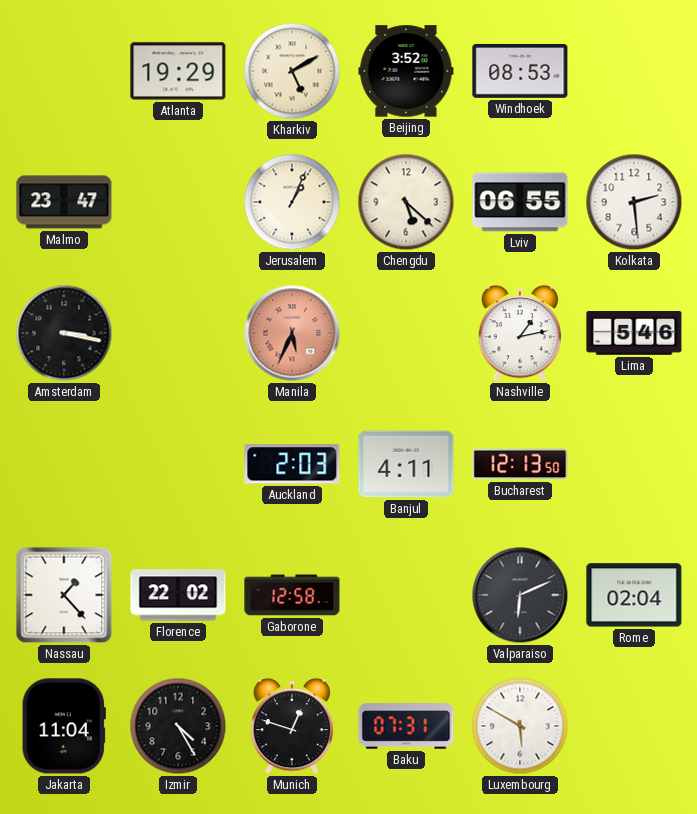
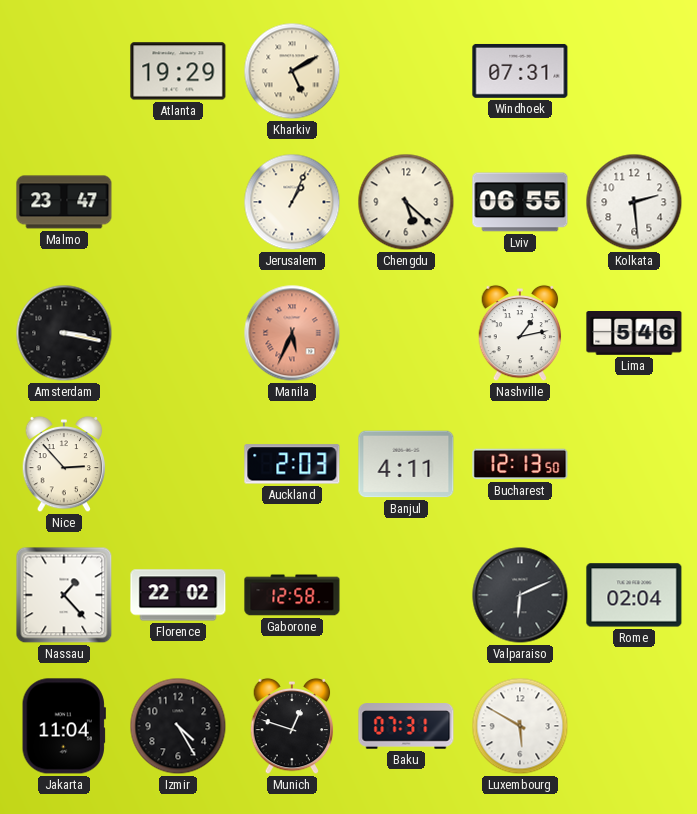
Beijing: 3:52 -> none (406, 71)
Windhoek: 08:53 -> 07:31 (520, 71)
Nice: none -> 2:53 (64, 464)
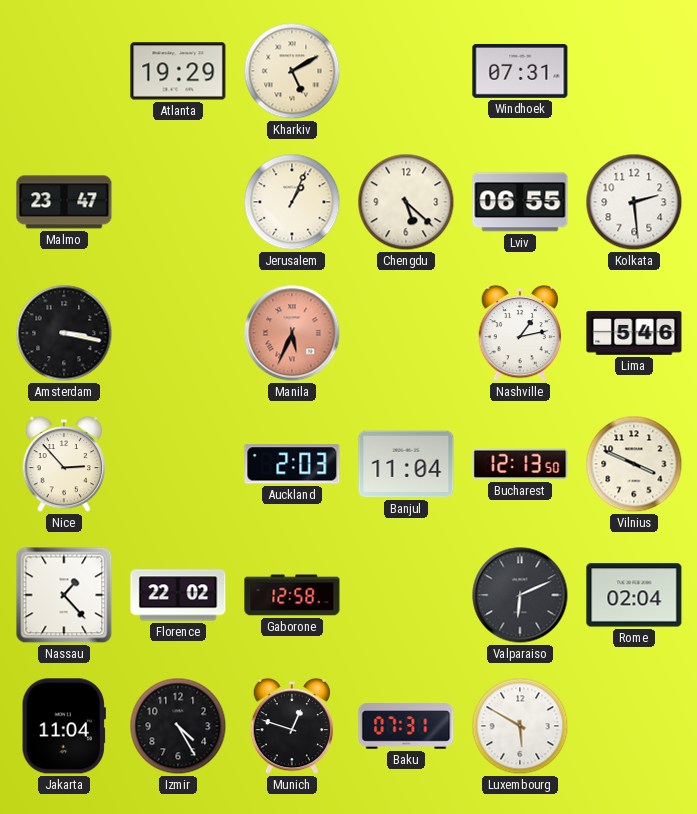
Banjul: 4:11 -> 11:04 (406, 464)
Vilnius: none -> 3:49 (634, 464)
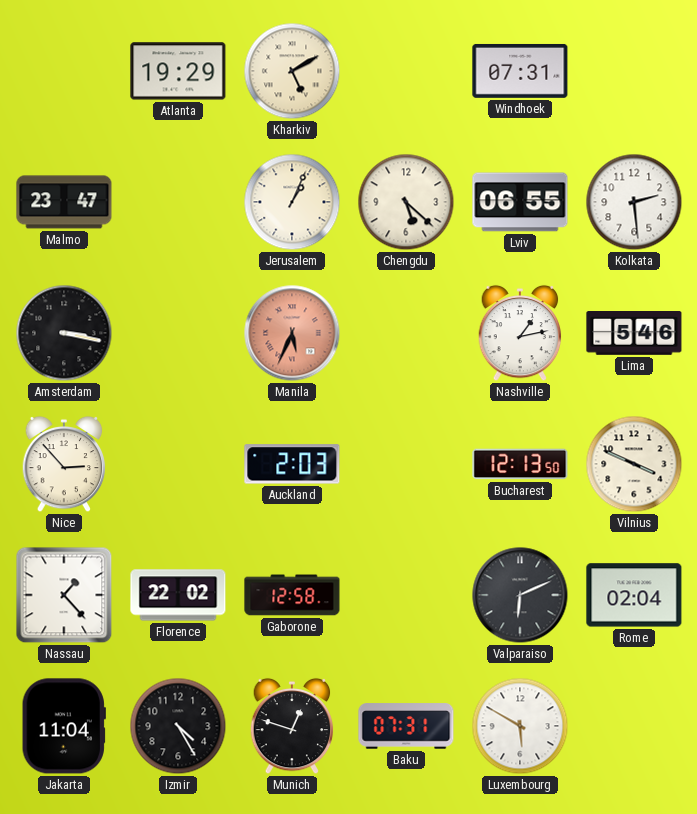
Banjul: 11:04 -> none (406, 464)
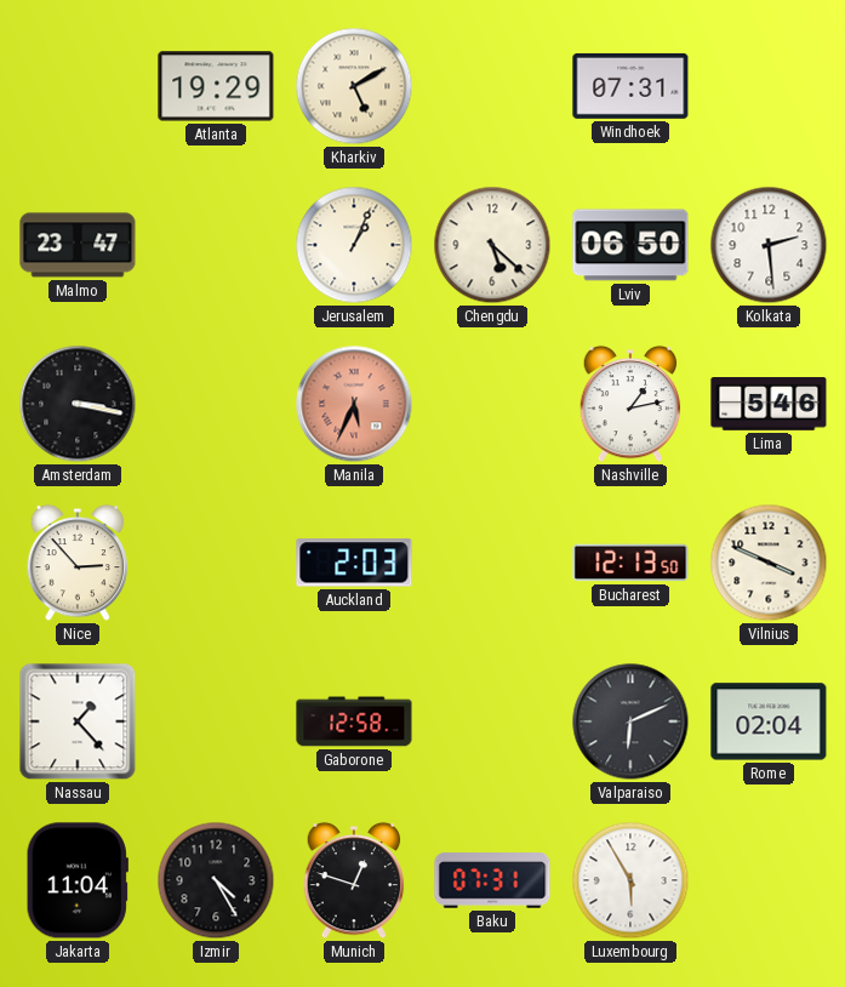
Lviv: 06:55 -> 06:50 (630, 245)
Florence: 22:02 -> none (178, 595)
Luxembourg: 5:50 -> 5:55 (630, 880)
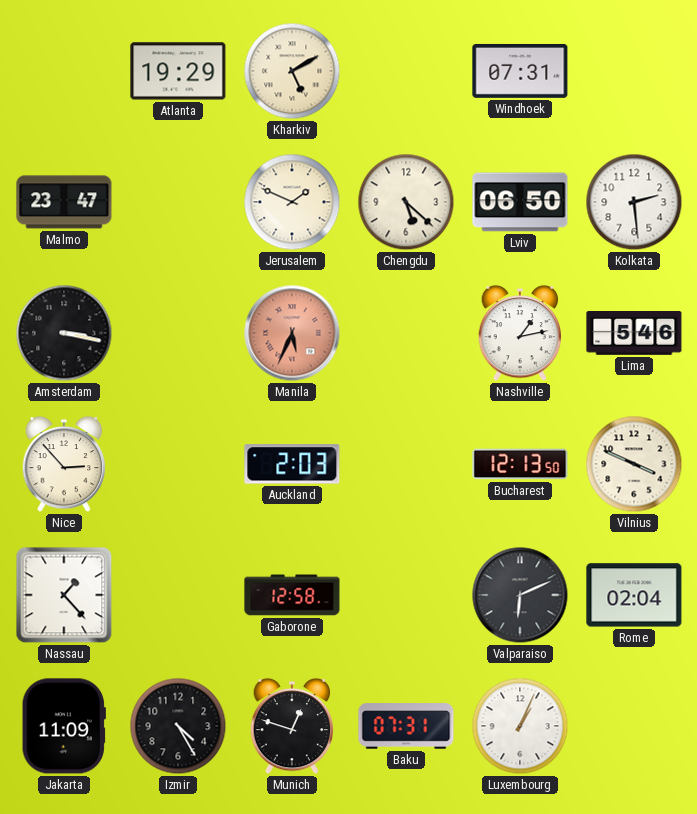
Jerusalem: 1:04 -> 1:49 (292, 202)
Jakarta: 11:04 -> 11:09 (64, 726)
Luxembourg: 5:55 -> 1:04 (520, 726)
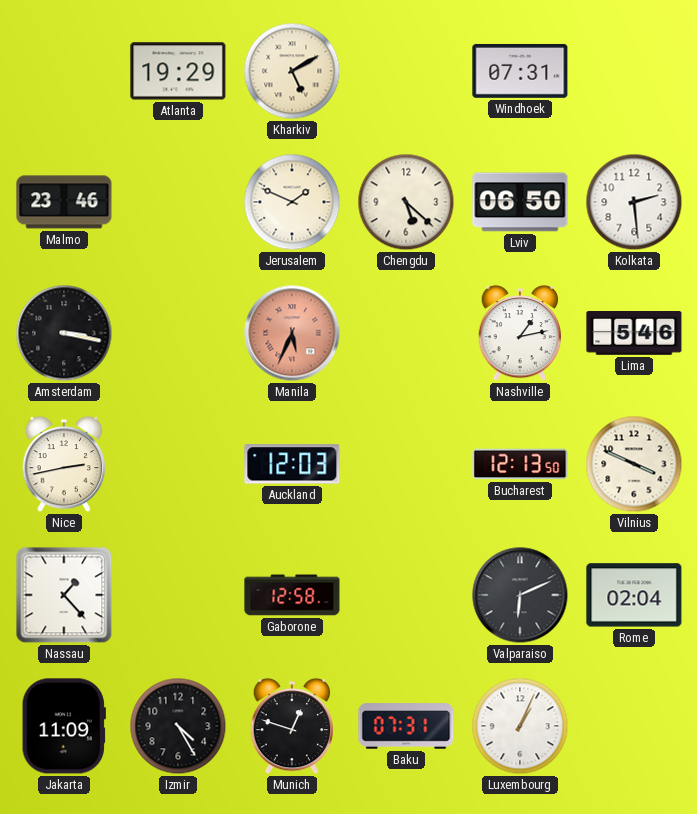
Malmo: 23:47 -> 23:46 (64, 202)
Nice: 2:53 -> 2:43 (64, 464)
Auckland: 2:03 -> 12:03 (292, 464)
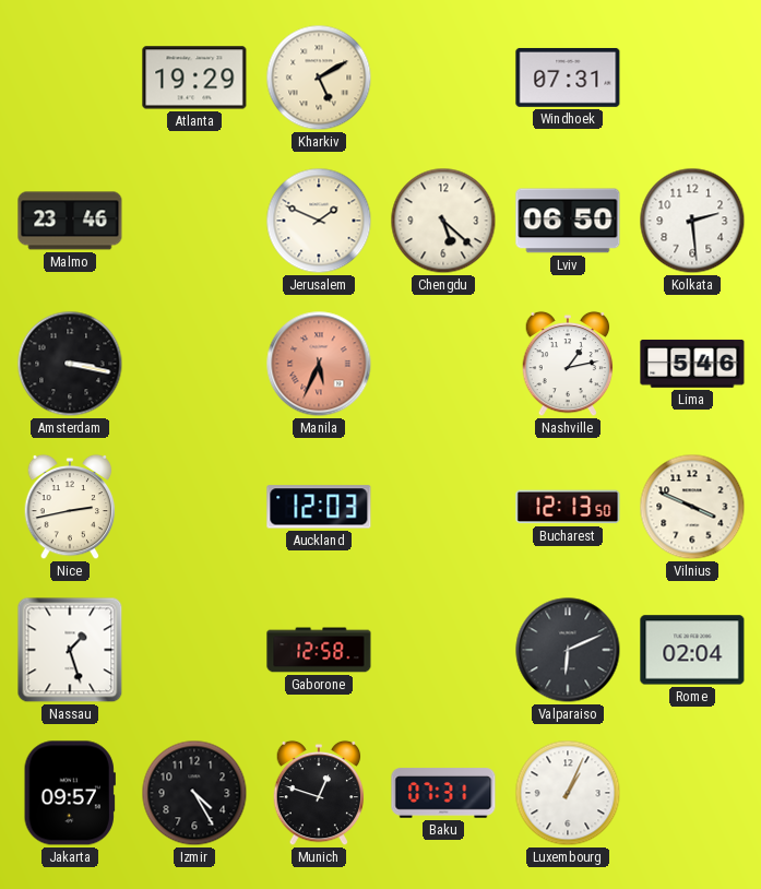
Nassau: 1:23 -> 1:27 (70, 650)
Jakarta: 11:09 -> 09:57 (70, 793)
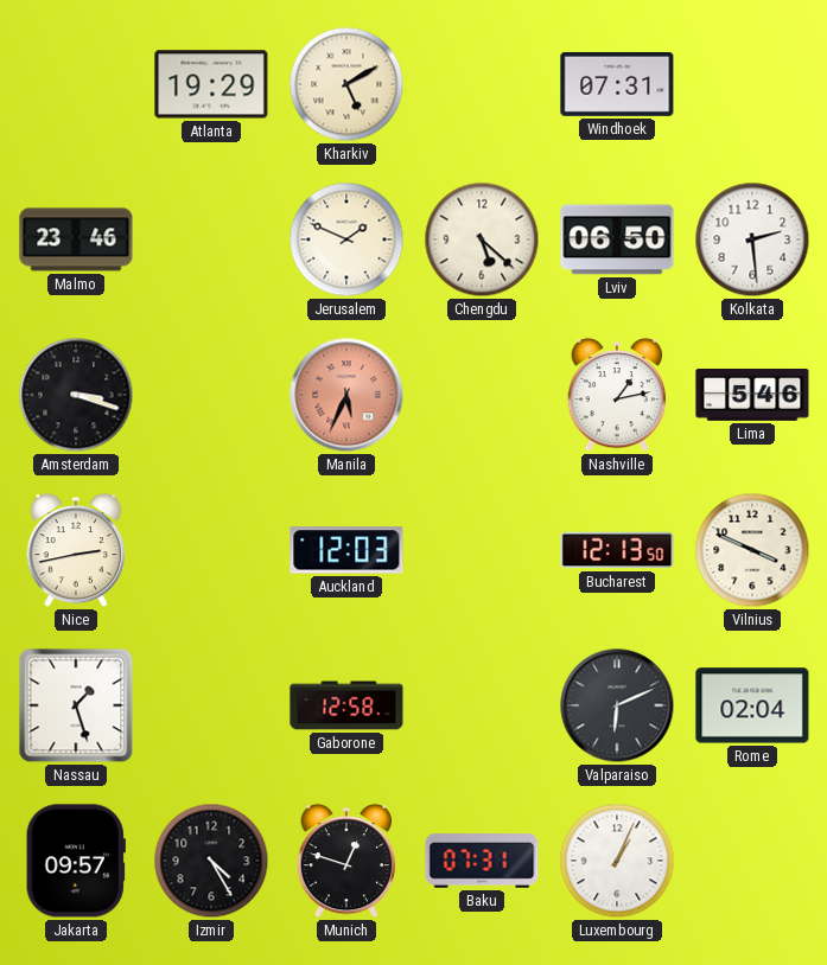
Amsterdam: 3:17 -> 3:18 (76, 395)
